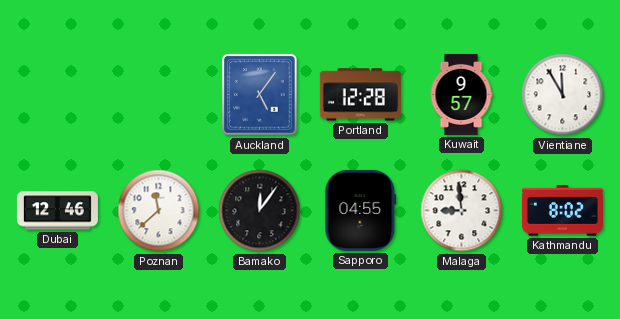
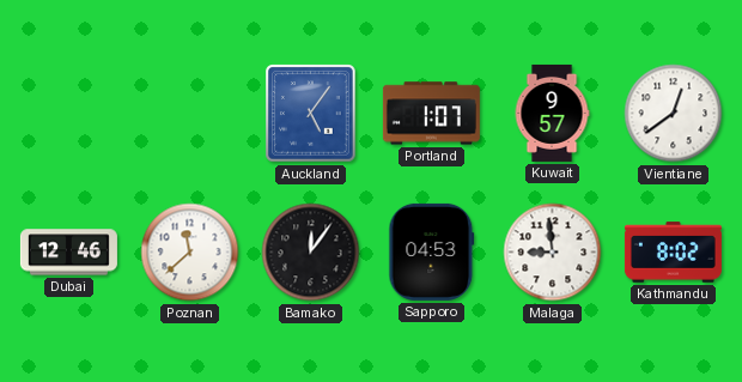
Portland: 12:28 -> 1:07 (431, 114)
Vientiane: 11:55 -> 12:39 (674, 114)
Sapporo: 04:55 -> 04:53 (432, 251)
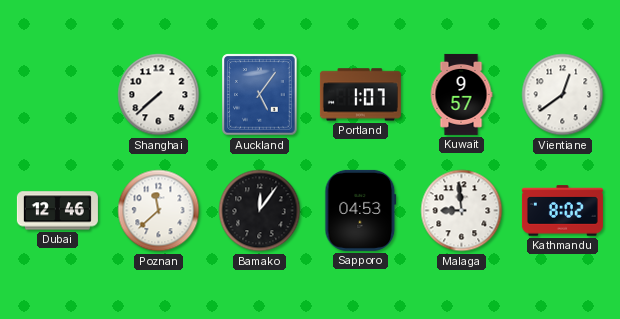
Shanghai: none -> 7:38 (159, 95)
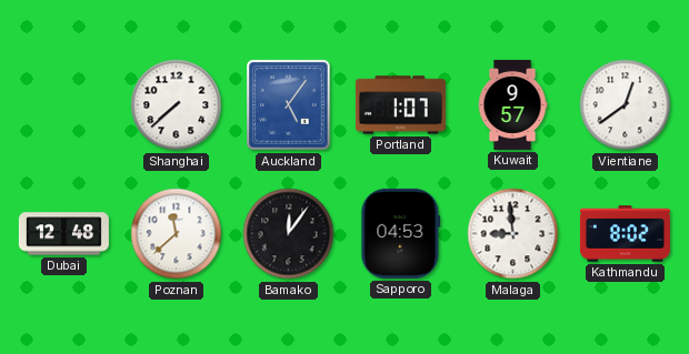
Dubai: 12:46 -> 12:48 (63, 234)
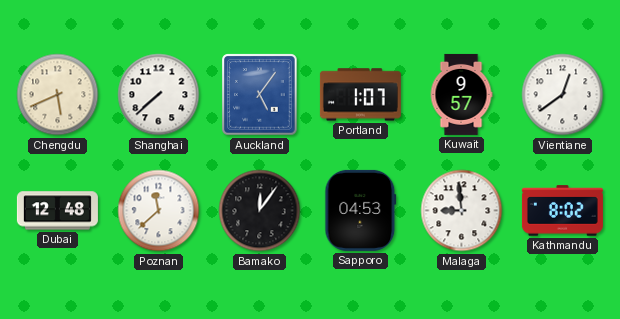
Chengdu: none -> 5:41 (58, 95)
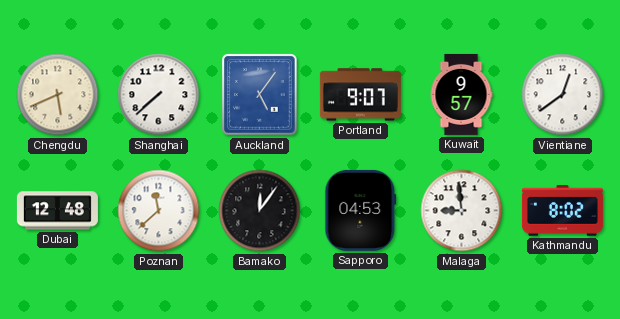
Portland: 1:07 -> 9:07 (360, 95)
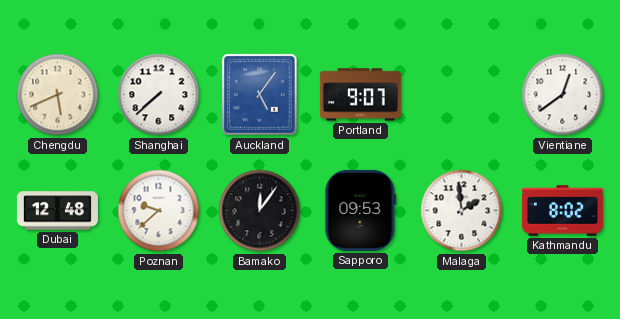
Kuwait: 9:57 -> none (461, 94)
Poznan: 11:38 -> 9:38 (159, 211)
Sapporo: 04:53 -> 09:53 (361, 210)
Malaga: 8:59 -> 1:59 (462, 211)
